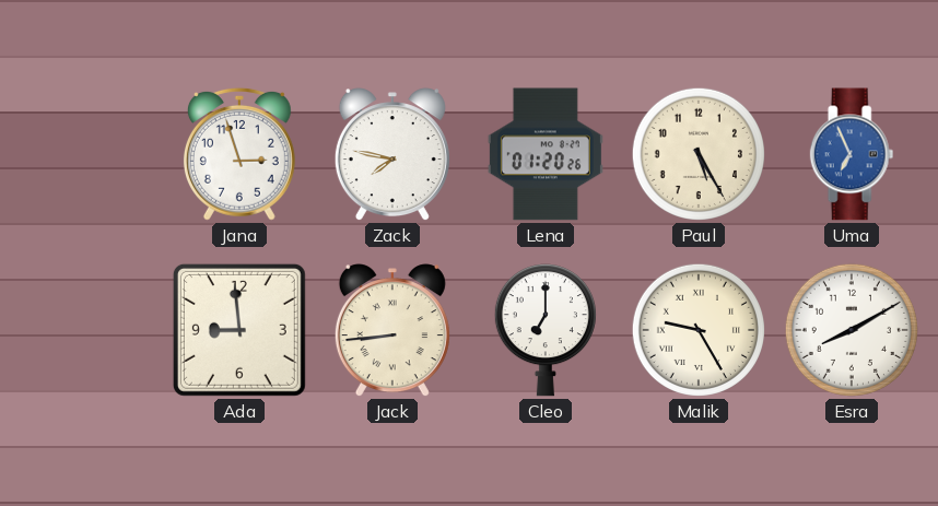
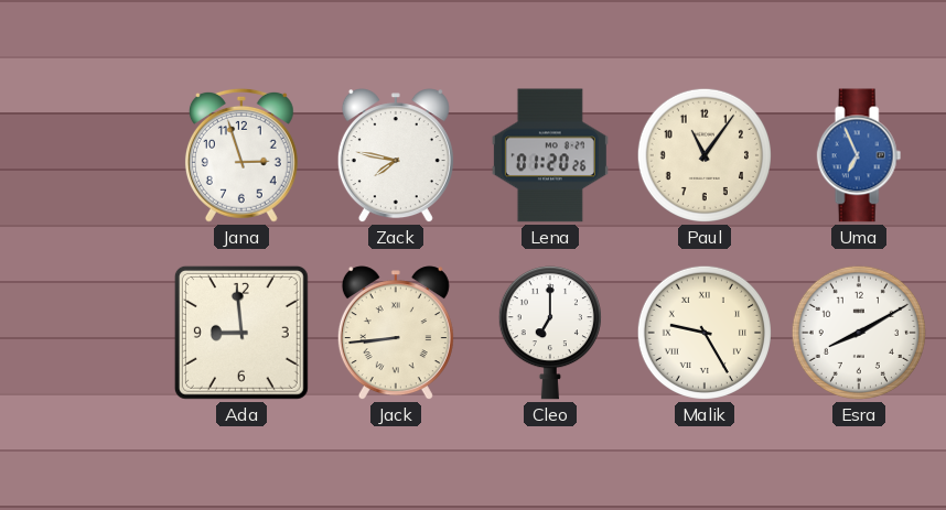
Paul: 5:25 -> 11:06 (705, 155)
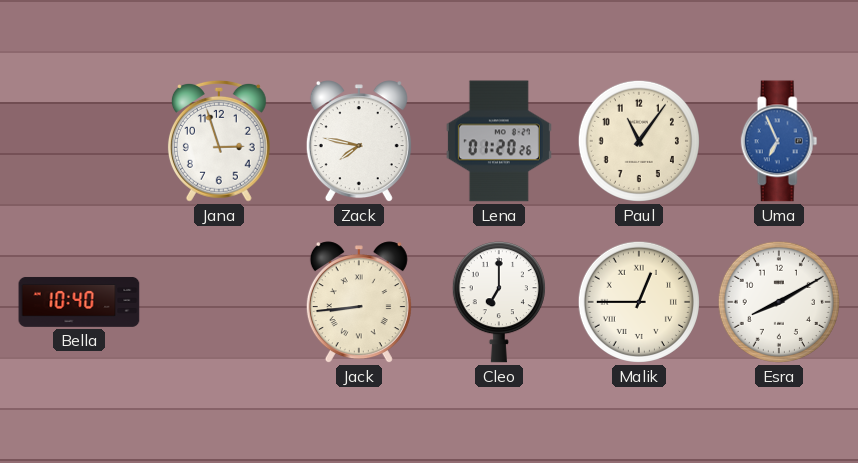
Bella: none -> 10:40 (79, 302)
Ada: 8:59 -> none (241, 333)
Malik: 9:25 -> 12:45 (639, 302)
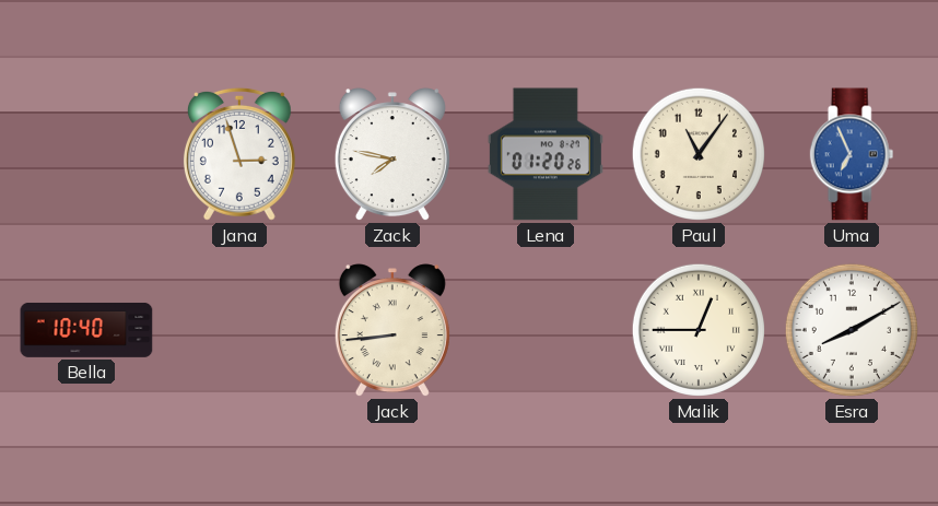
Cleo: 7:00 -> none (499, 302)
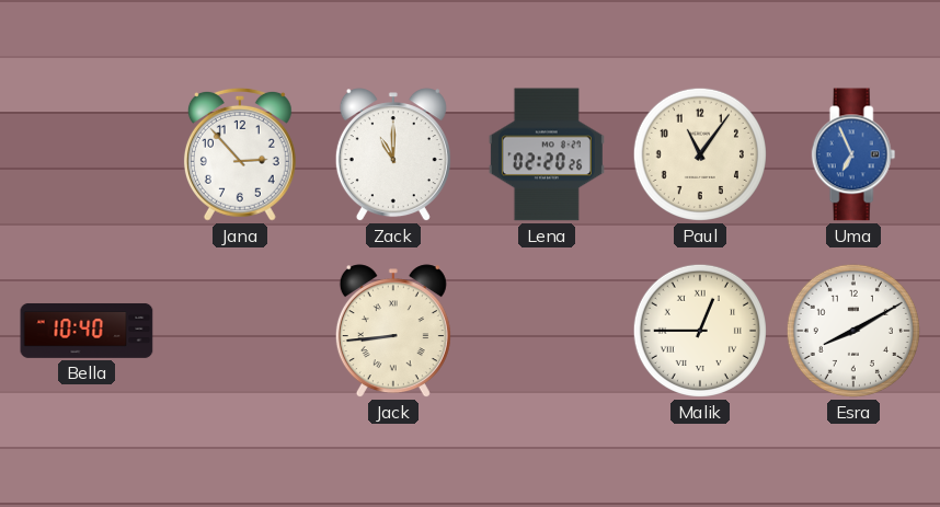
Jana: 2:57 -> 2:53 (240, 154)
Zack: 7:47 -> 11:00 (393, 155)
Lena: 01:20 -> 02:20 (547, 154)
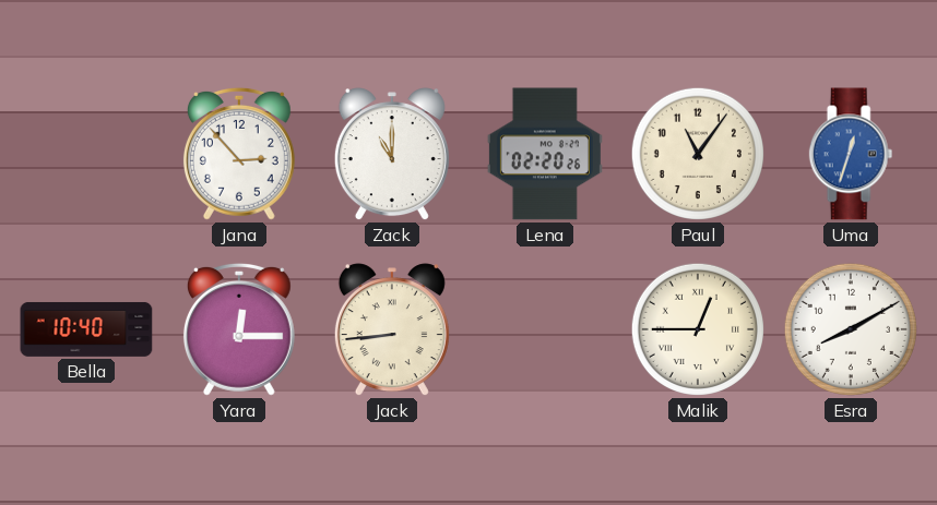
Uma: 6:56 -> 12:33 (851, 154)
Yara: none -> 12:15 (239, 329)
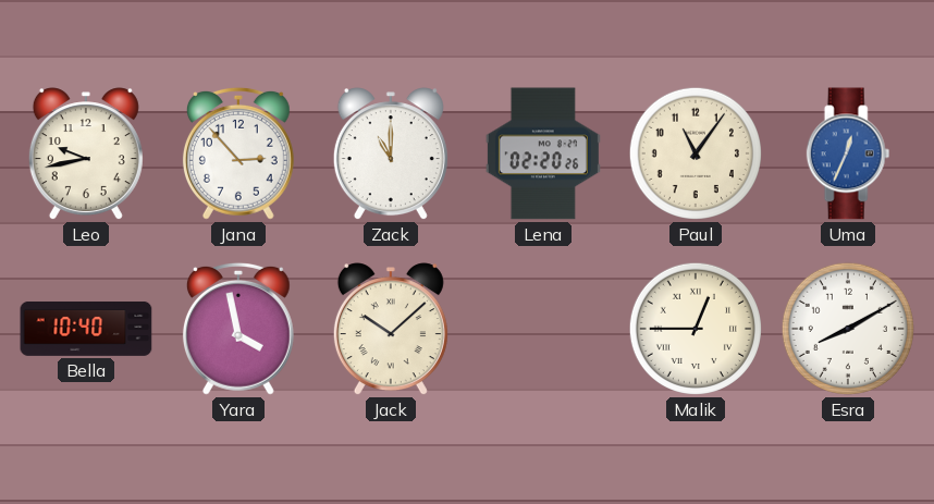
Leo: none -> 9:43 (86, 155)
Uma: 12:33 -> 12:34 (848, 153)
Yara: 12:15 -> 3:58 (238, 329)
Jack: 8:44 -> 10:08 (391, 330)
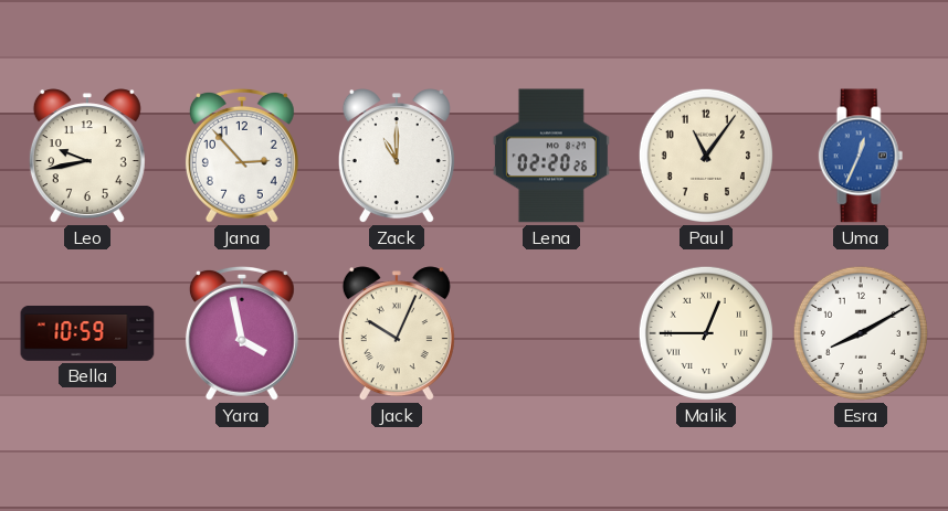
Bella: 10:40 -> 10:59 (87, 333)
Jack: 10:08 -> 10:04 (397, 334)
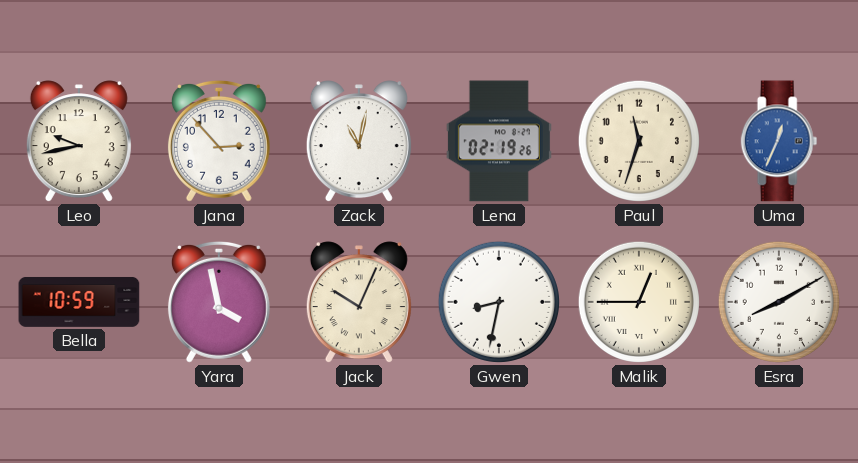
Zack: 11:00 -> 11:02 (359, 142)
Lena: 02:20 -> 02:19 (499, 141)
Paul: 11:06 -> 11:33 (639, 141)
Gwen: none -> 8:32 (499, 302)
